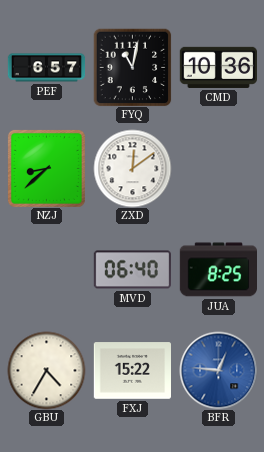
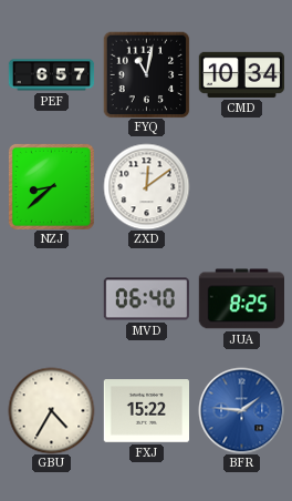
CMD: 10:36 -> 10:34 (241, 74)
BFR: 12:46 -> 1:46 (241, 410)
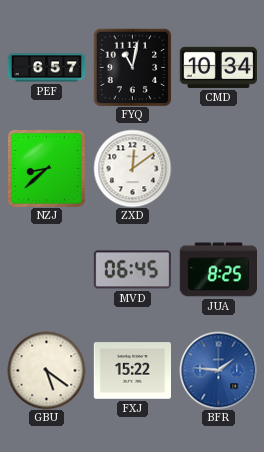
MVD: 06:40 -> 06:45 (132, 270)
GBU: 4:35 -> 5:21 (46, 370)
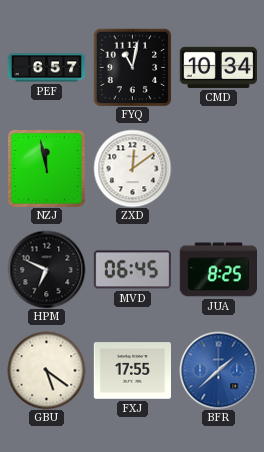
NZJ: 8:38 -> 11:58 (46, 168)
HPM: none -> 6:49 (46, 269)
FXJ: 15:22 -> 17:55 (132, 371)
BFR: 1:46 -> 1:38 (218, 370)
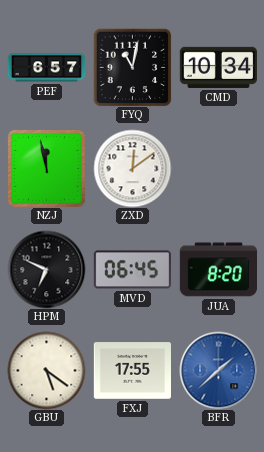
JUA: 8:25 -> 8:20 (218, 270)
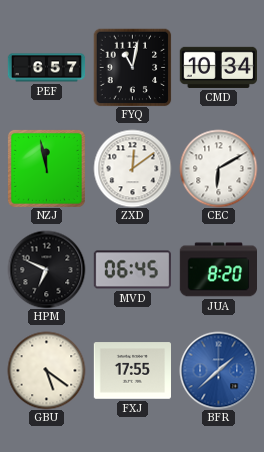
CEC: none -> 6:10 (218, 168)
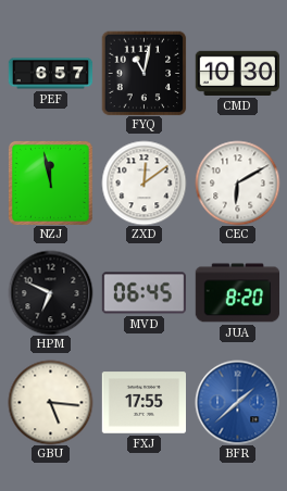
CMD: 10:34 -> 10:30 (237, 73)
GBU: 5:21 -> 5:16 (50, 402)
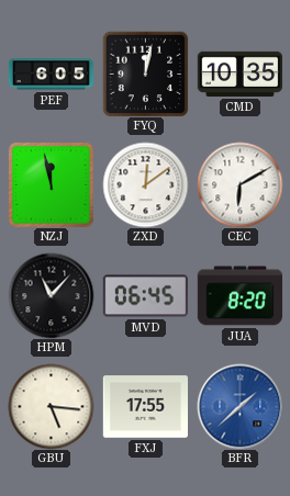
PEF: 6:57 -> 6:05 (51, 75)
FYQ: 11:02 -> 12:02 (145, 74)
CMD: 10:30 -> 10:35 (239, 74)
HPM: 6:49 -> 11:07 (51, 295)
